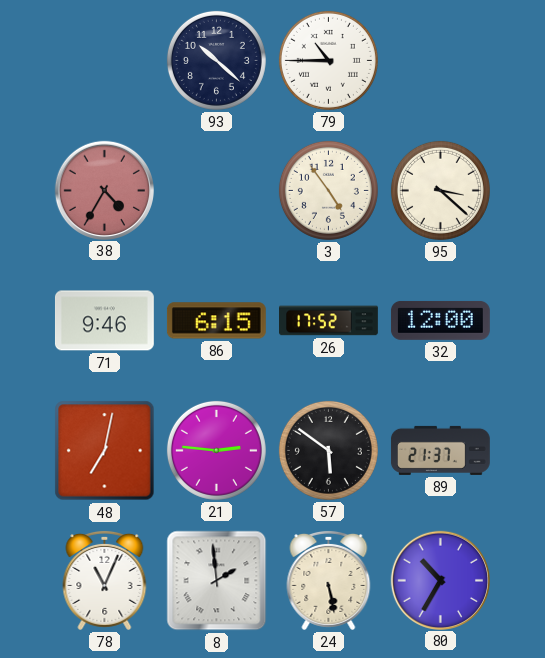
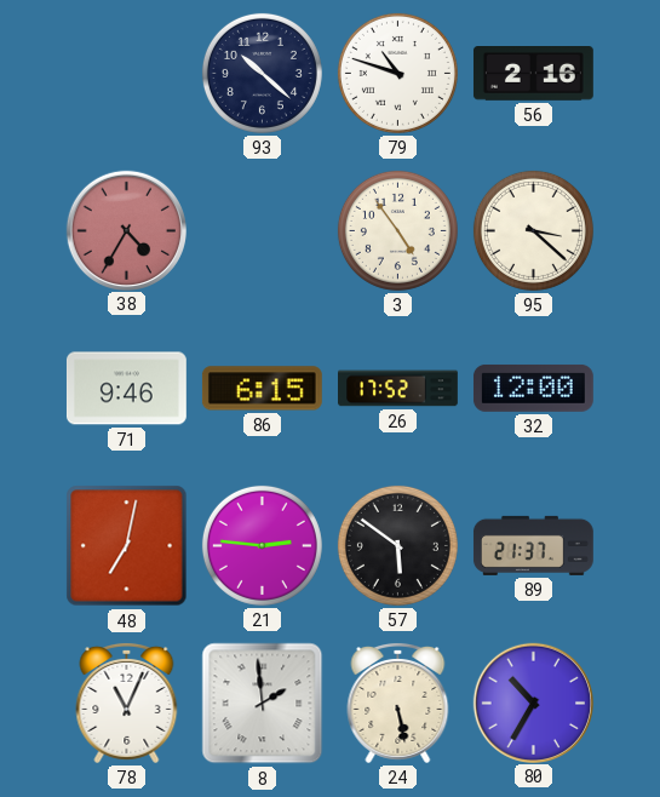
79: 10:45 -> 10:48 (397, 73)
56: none -> 2:16 (533, 74)
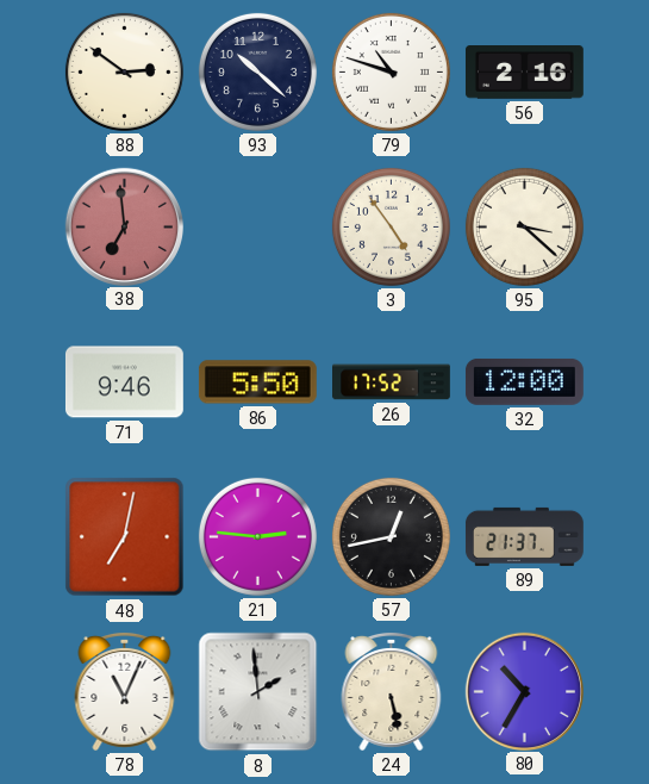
88: none -> 2:51 (124, 71)
38: 4:35 -> 6:59 (124, 226)
86: 6:15 -> 5:50 (257, 382)
57: 5:51 -> 12:43 (391, 536)
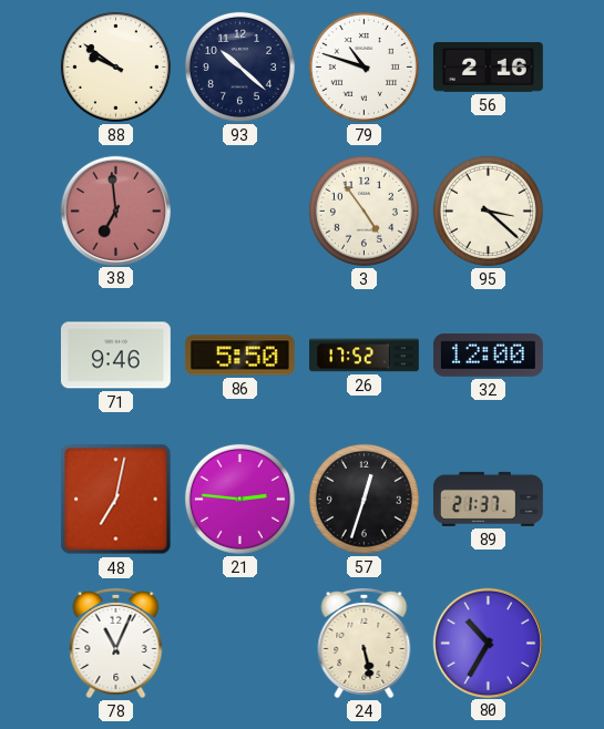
88: 2:51 -> 9:51 (115, 66)
57: 12:43 -> 12:33 (364, 499)
8: 1:59 -> none (258, 692)
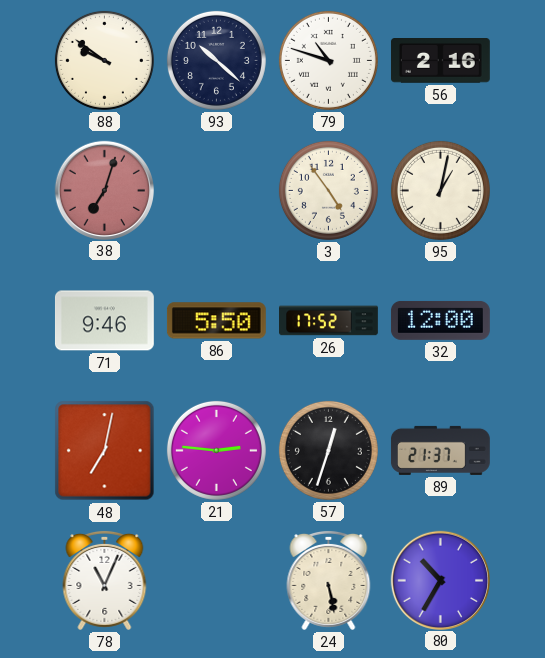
38: 6:59 -> 7:03 (104, 190)
95: 3:22 -> 1:02 (440, 190)
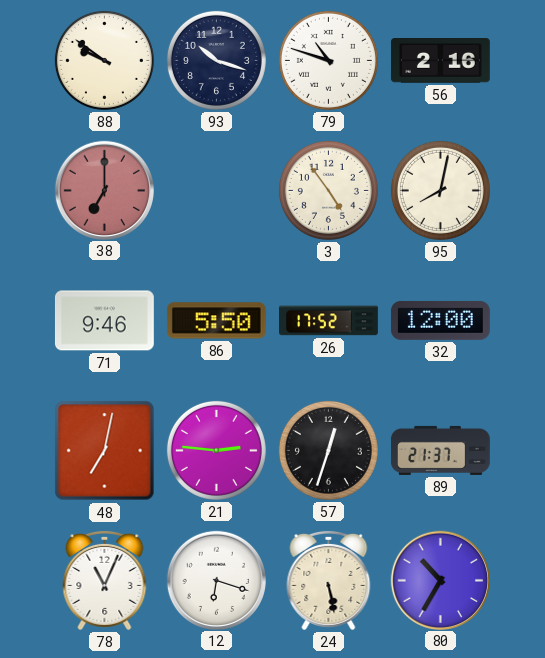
93: 10:22 -> 10:18 (216, 60)
38: 7:03 -> 7:00 (104, 190)
95: 1:02 -> 8:02 (440, 190)
12: none -> 6:18 (216, 580)
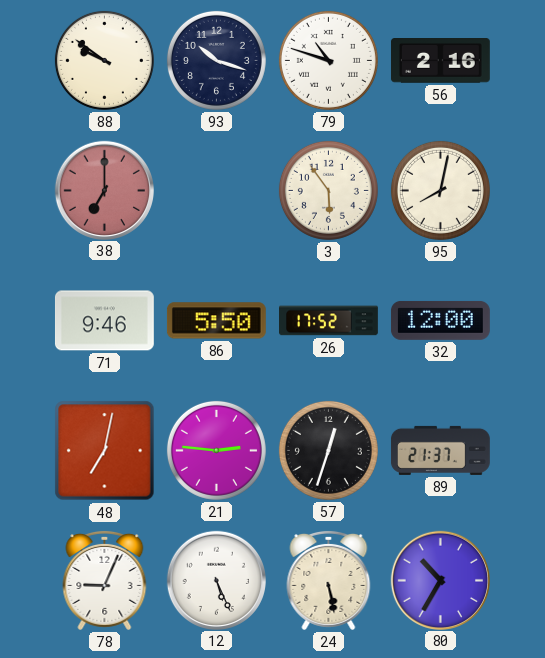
3: 4:54 -> 5:54 (328, 190)
78: 11:04 -> 9:04 (105, 580)
12: 6:18 -> 5:26 (216, 580)
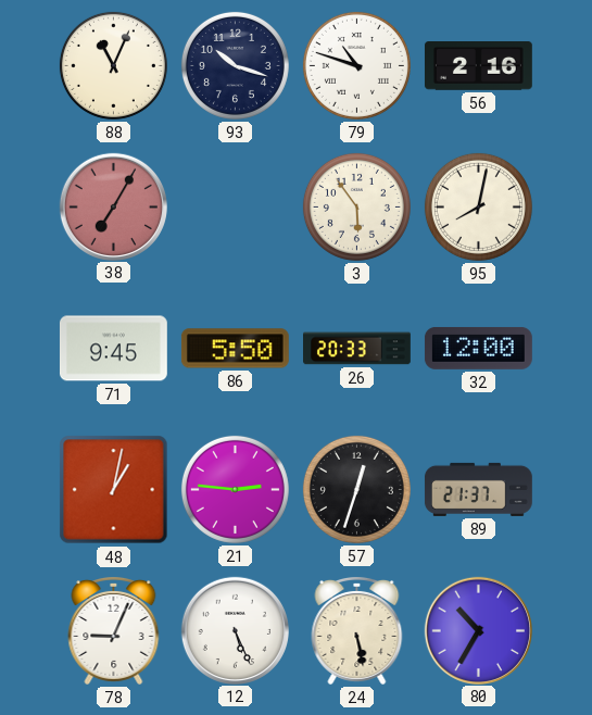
88: 9:51 -> 11:04 (113, 65)
38: 7:00 -> 7:05 (113, 206)
71: 9:46 -> 9:45 (113, 349)
26: 17:52 -> 20:33 (357, 349)
48: 7:02 -> 1:02 (114, 490)
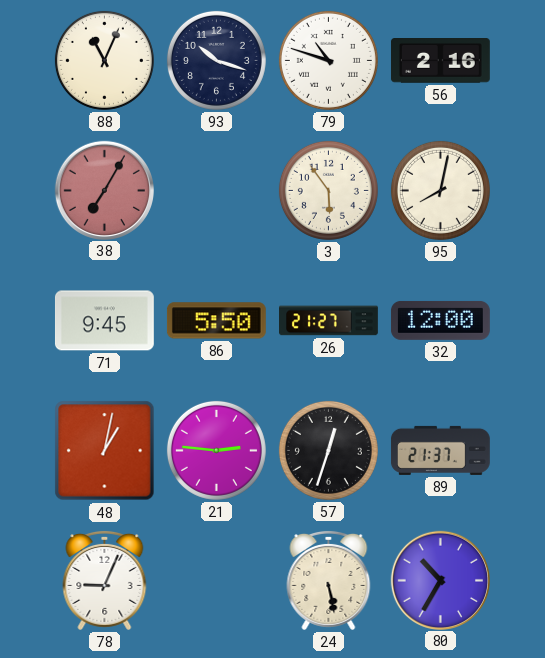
26: 20:33 -> 21:27 (329, 321)
12: 5:26 -> none (235, 630)
